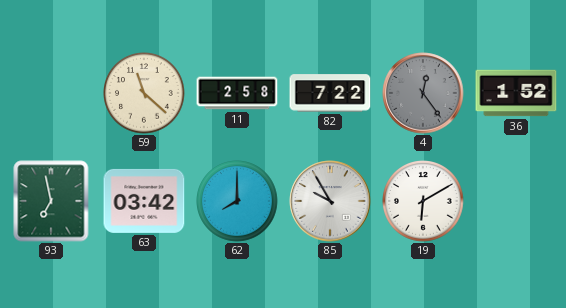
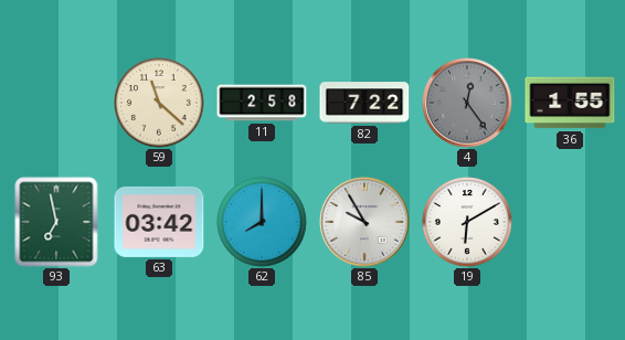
36: 1:52 -> 1:55 (570, 103)
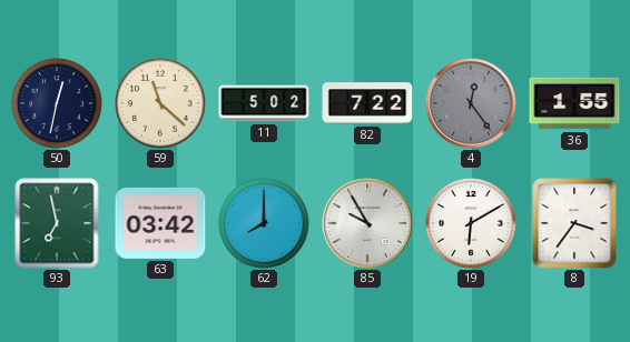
50: none -> 12:32 (58, 104)
11: 2:58 -> 5:02 (264, 103)
8: none -> 3:36 (574, 223)
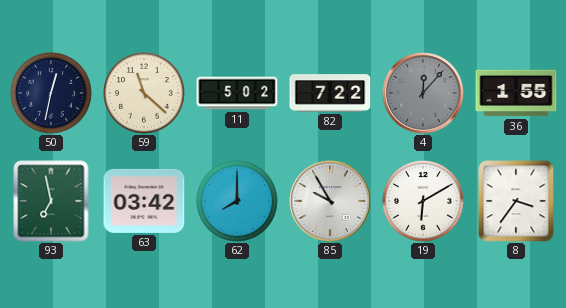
4: 12:24 -> 12:07 (423, 93)
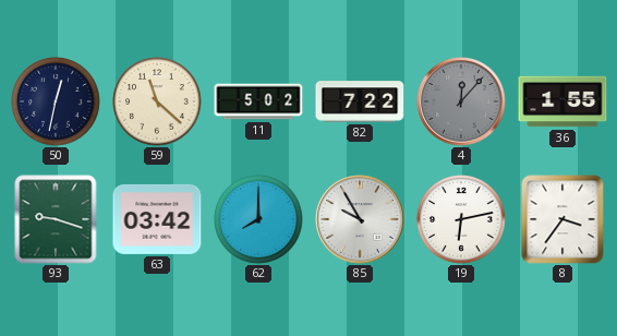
93: 6:58 -> 9:18 (56, 219)
19: 6:10 -> 6:13 (462, 220)
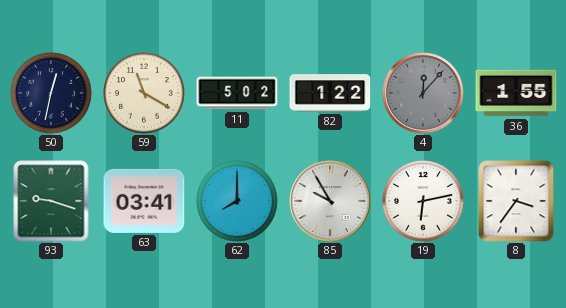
59: 11:22 -> 11:20 (145, 94)
82: 7:22 -> 1:22 (330, 93)
63: 03:42 -> 03:41 (144, 201)
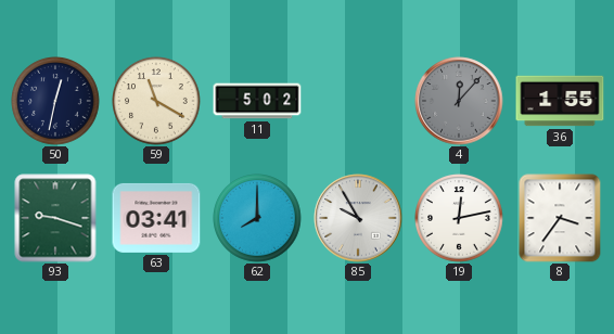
82: 1:22 -> none (330, 93)
19: 6:13 -> 12:13 (460, 219)
